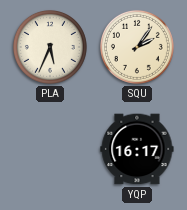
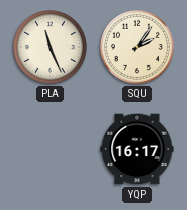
PLA: 5:34 -> 11:26 (50, 47)
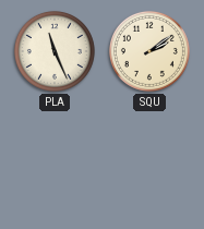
SQU: 2:06 -> 2:09 (149, 51)
YQP: 16:17 -> none (137, 149)
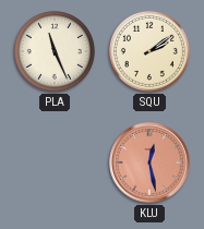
KLU: none -> 12:28 (149, 162)
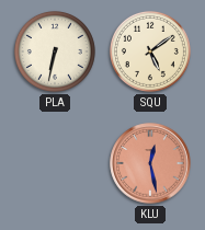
PLA: 11:26 -> 6:32 (55, 51)
SQU: 2:09 -> 5:09 (150, 51)
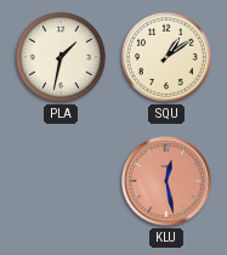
PLA: 6:32 -> 1:32 (61, 57)
SQU: 5:09 -> 1:09 (166, 57)
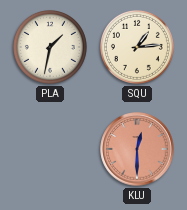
SQU: 1:09 -> 1:14 (137, 47)
KLU: 12:28 -> 12:30 (137, 149)
